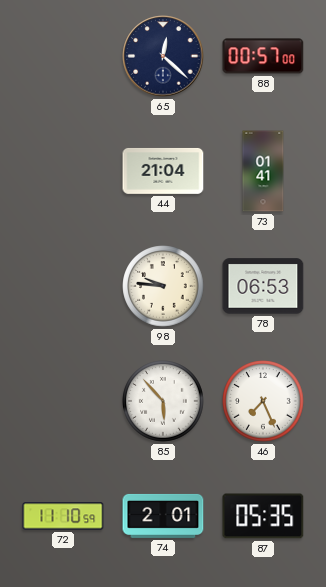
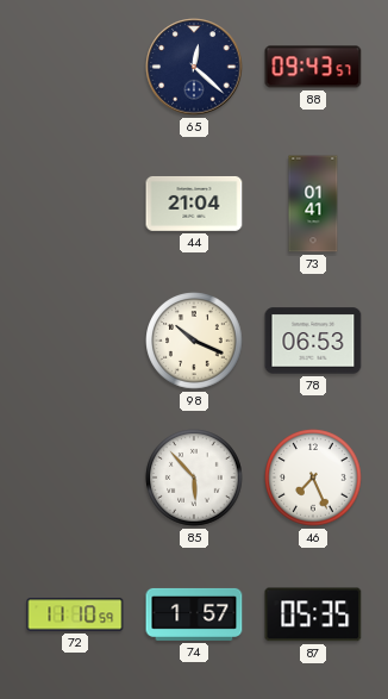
88: 00:57 -> 09:43 (313, 67)
98: 9:46 -> 10:19 (194, 341)
74: 2:01 -> 1:57 (194, 614)
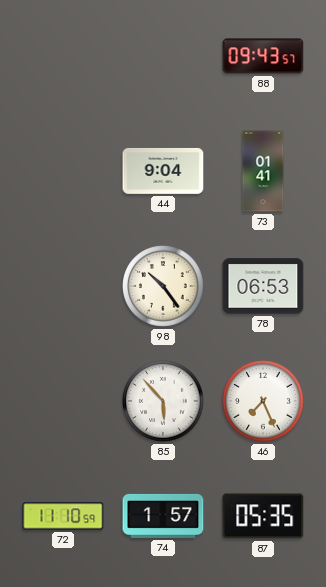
65: 12:22 -> none (194, 67)
44: 21:04 -> 9:04 (163, 171)
98: 10:19 -> 10:24 (163, 286)
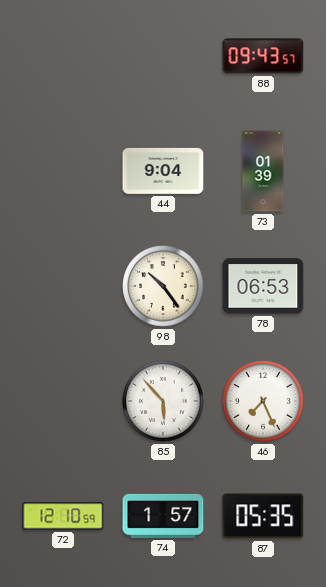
73: 01:41 -> 01:39 (263, 171)
72: 11:10 -> 12:10 (63, 516)
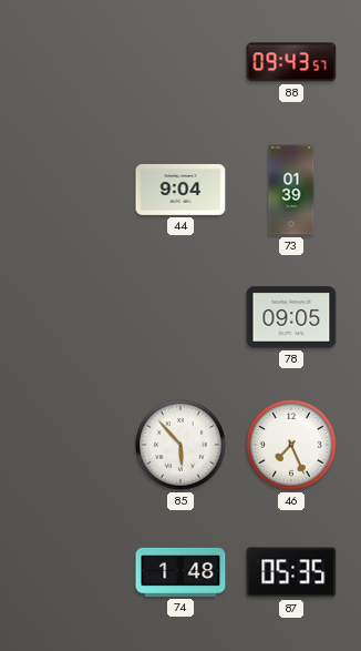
98: 10:24 -> none (163, 286)
78: 06:53 -> 09:05 (291, 317)
72: 12:10 -> none (63, 516)
74: 1:57 -> 1:48 (180, 572)
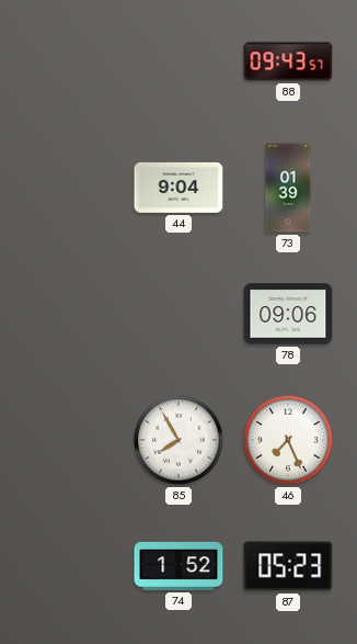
78: 09:05 -> 09:06 (288, 314)
85: 5:53 -> 7:55 (178, 440)
74: 1:48 -> 1:52 (178, 566)
87: 05:35 -> 05:23 (288, 566)
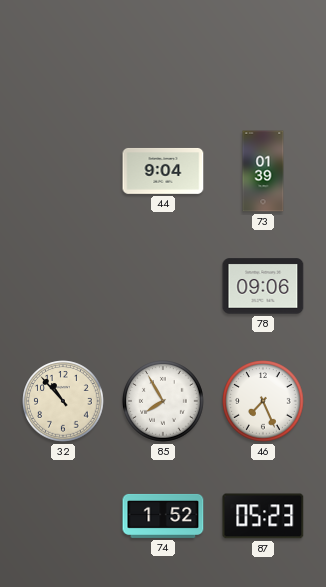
88: 09:43 -> none (288, 61)
32: none -> 10:53 (63, 401)
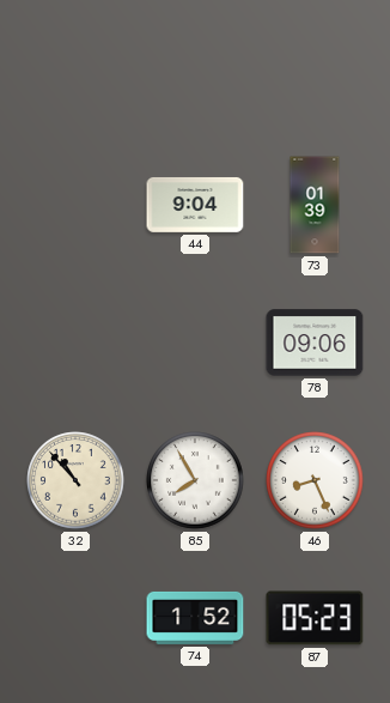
46: 7:26 -> 8:26 (315, 480)
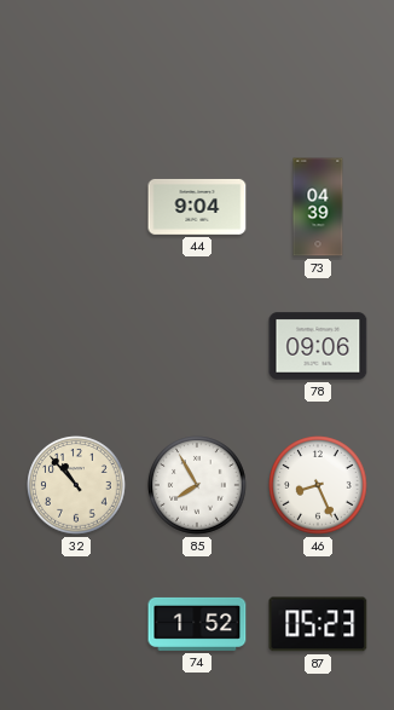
73: 01:39 -> 04:39 (318, 207)
